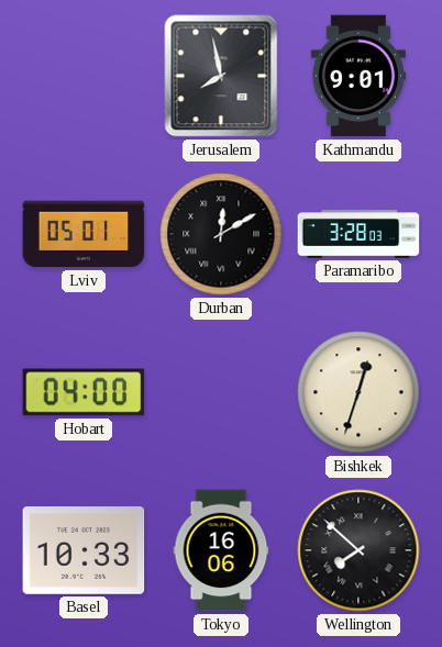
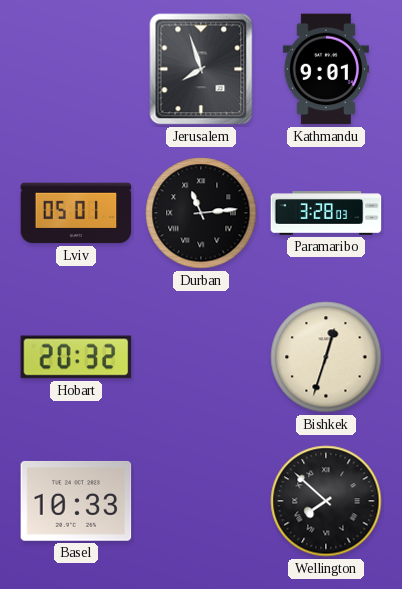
Jerusalem: 7:58 -> 7:57 (201, 69)
Durban: 12:10 -> 11:14 (201, 213)
Hobart: 04:00 -> 20:32 (76, 357)
Tokyo: 16:06 -> none (221, 550)
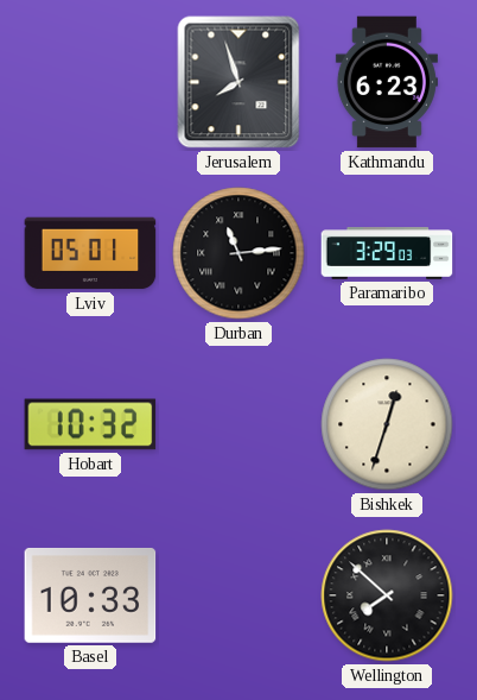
Kathmandu: 9:01 -> 6:23 (387, 82)
Paramaribo: 3:28 -> 3:29 (387, 253)
Hobart: 20:32 -> 10:32 (90, 424)
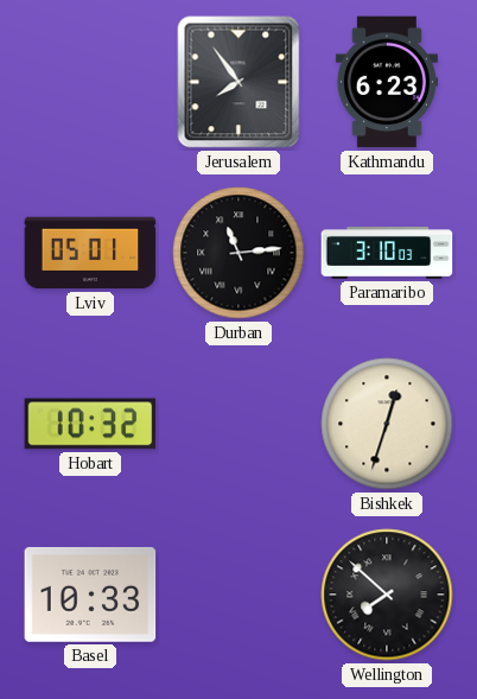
Jerusalem: 7:57 -> 7:54 (238, 82)
Paramaribo: 3:29 -> 3:10 (387, 253)
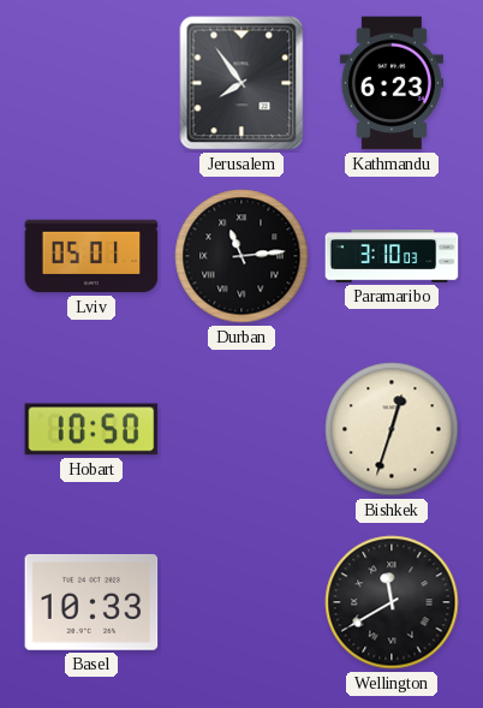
Hobart: 10:32 -> 10:50 (91, 429)
Wellington: 7:52 -> 11:40 (392, 602)
